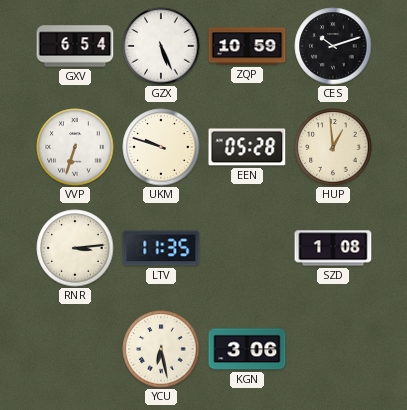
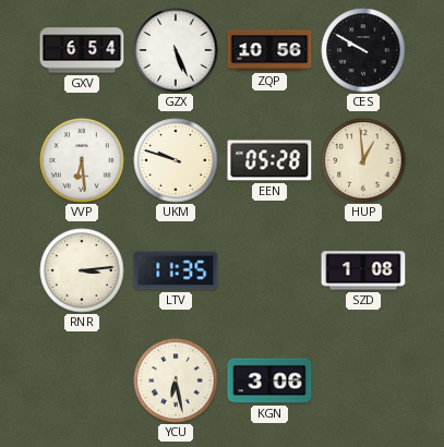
ZQP: 10:59 -> 10:56 (269, 50)
CES: 10:12 -> 9:50 (363, 50)
VVP: 6:33 -> 6:29 (82, 160)
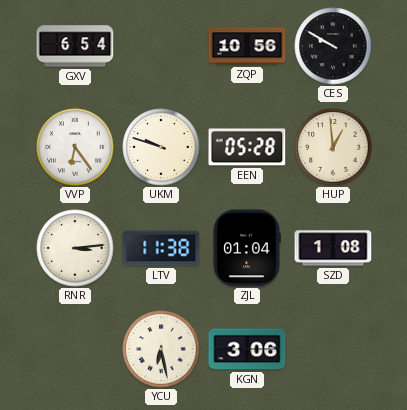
GZX: 5:26 -> none (176, 50)
VVP: 6:29 -> 6:24 (75, 147)
LTV: 11:35 -> 11:38 (161, 248)
ZJL: none -> 01:04 (247, 248)
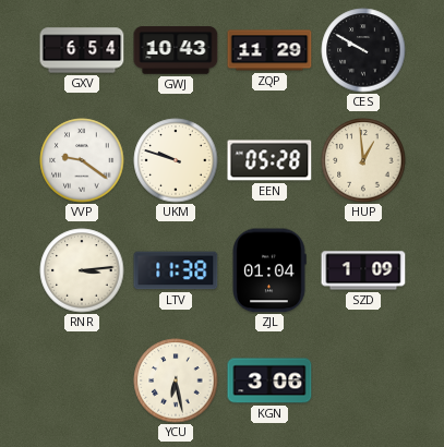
GWJ: none -> 10:43 (176, 50)
ZQP: 10:56 -> 11:29 (269, 50)
VVP: 6:24 -> 9:21 (82, 160)
SZD: 1:08 -> 1:09 (363, 270)
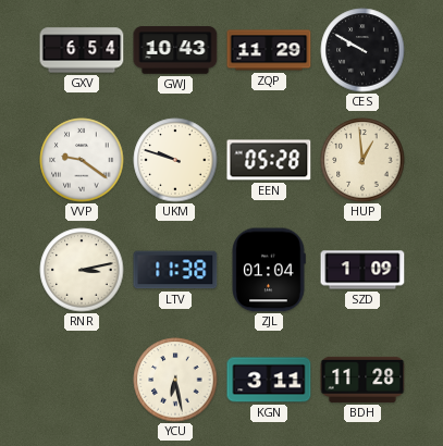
RNR: 3:14 -> 3:13 (82, 270)
KGN: 3:06 -> 3:11 (269, 380)
BDH: none -> 11:28 (362, 380)
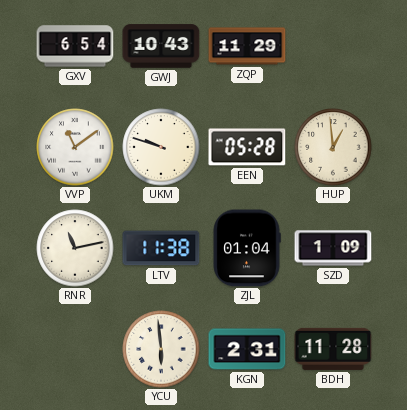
CES: 9:50 -> none (362, 50)
VVP: 9:21 -> 11:09 (75, 147)
RNR: 3:13 -> 11:13 (75, 248)
YCU: 6:28 -> 5:59 (161, 349)
KGN: 3:11 -> 2:31 (247, 349)
